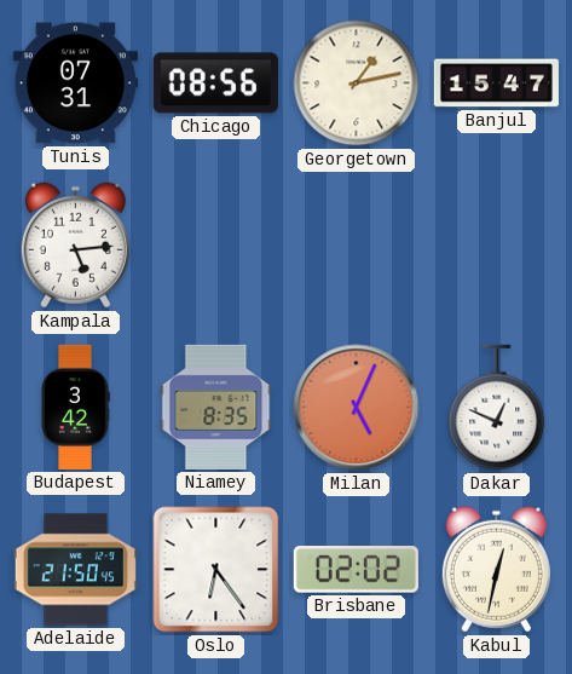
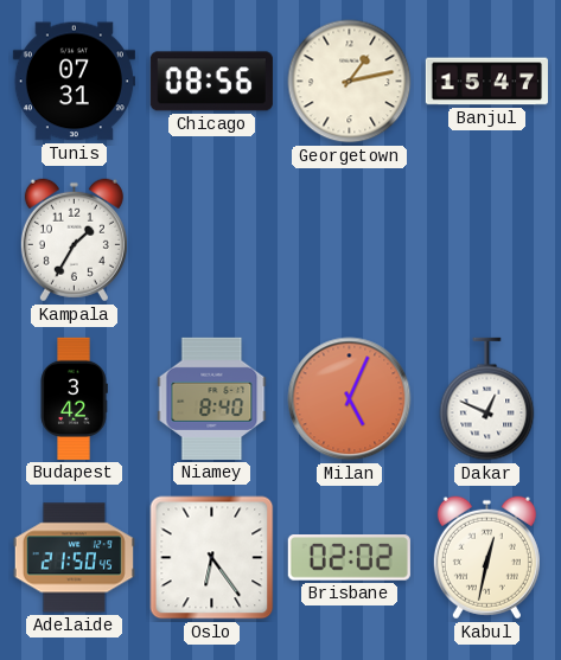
Kampala: 5:14 -> 1:35 (74, 241)
Niamey: 8:35 -> 8:40 (212, 398)
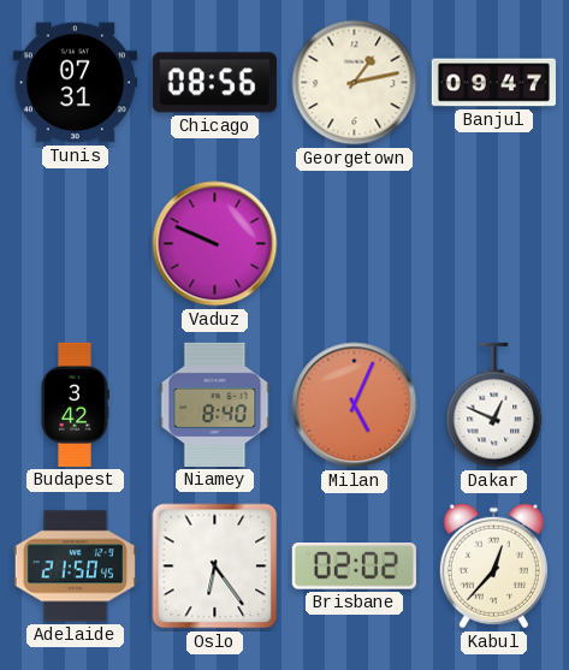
Banjul: 15:47 -> 09:47 (493, 83)
Kampala: 1:35 -> none (74, 241)
Vaduz: none -> 9:49 (215, 244)
Kabul: 12:32 -> 12:37 (493, 567)
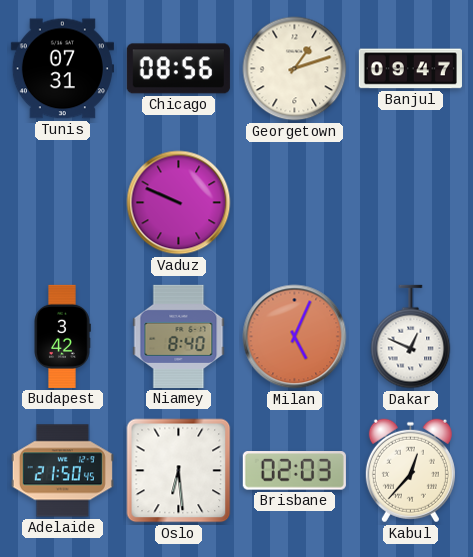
Georgetown: 1:13 -> 1:12 (295, 69)
Oslo: 6:24 -> 6:29 (179, 471)
Brisbane: 02:02 -> 02:03 (294, 471)
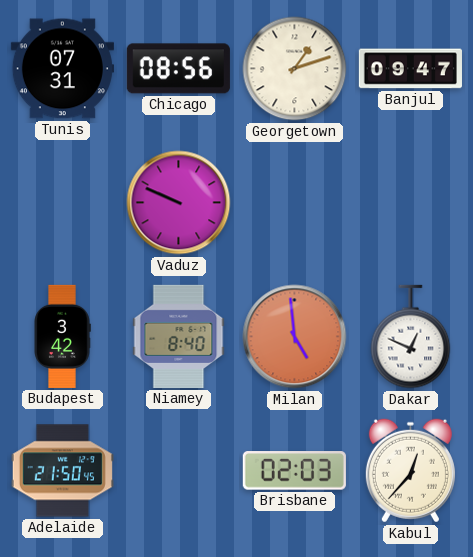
Milan: 5:04 -> 4:59 (295, 337)
Oslo: 6:29 -> none (179, 471)
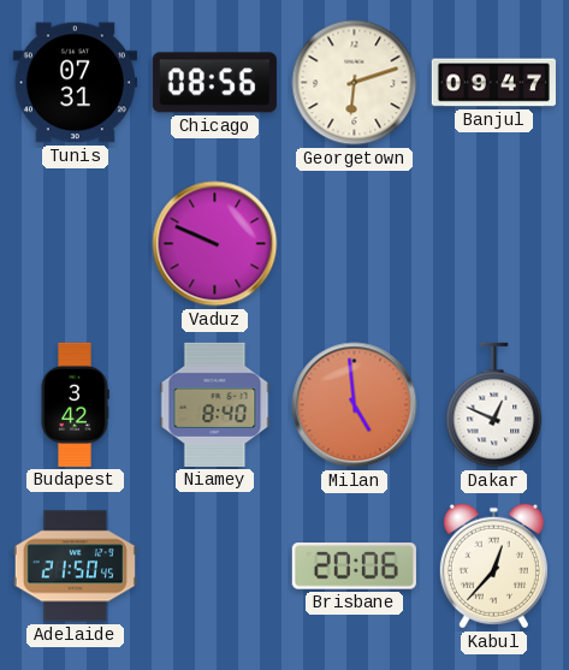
Georgetown: 1:12 -> 6:12 (355, 83)
Brisbane: 02:03 -> 20:06 (354, 567)
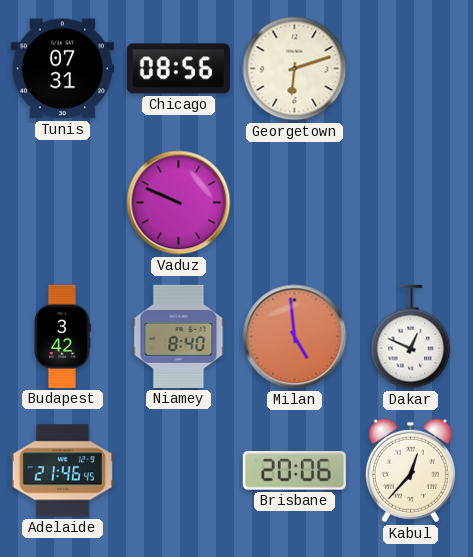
Banjul: 09:47 -> none (493, 83)
Adelaide: 21:50 -> 21:46 (62, 471)
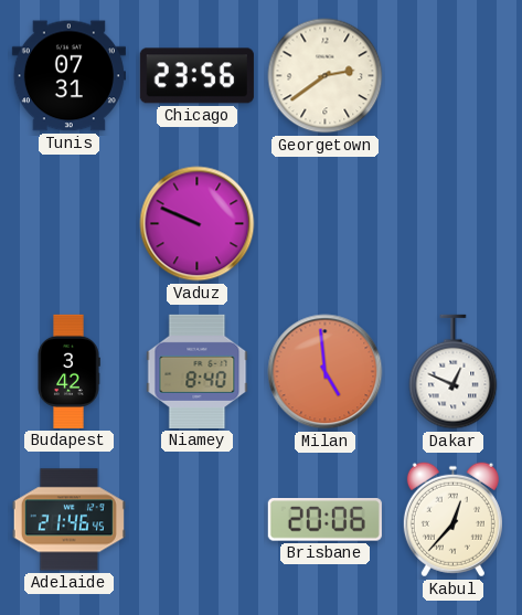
Chicago: 08:56 -> 23:56 (196, 76)
Georgetown: 6:12 -> 2:39 (326, 76)
